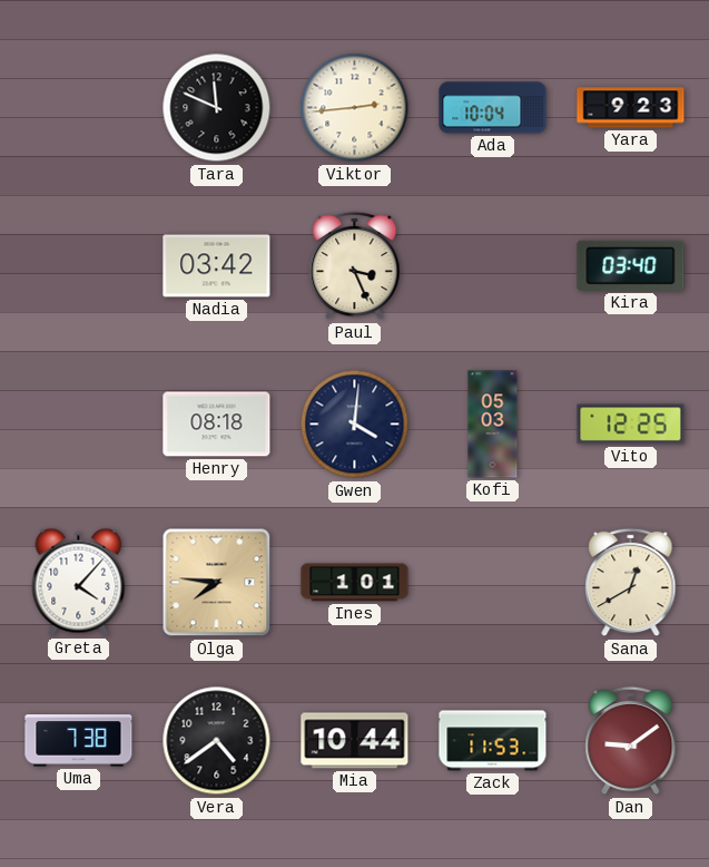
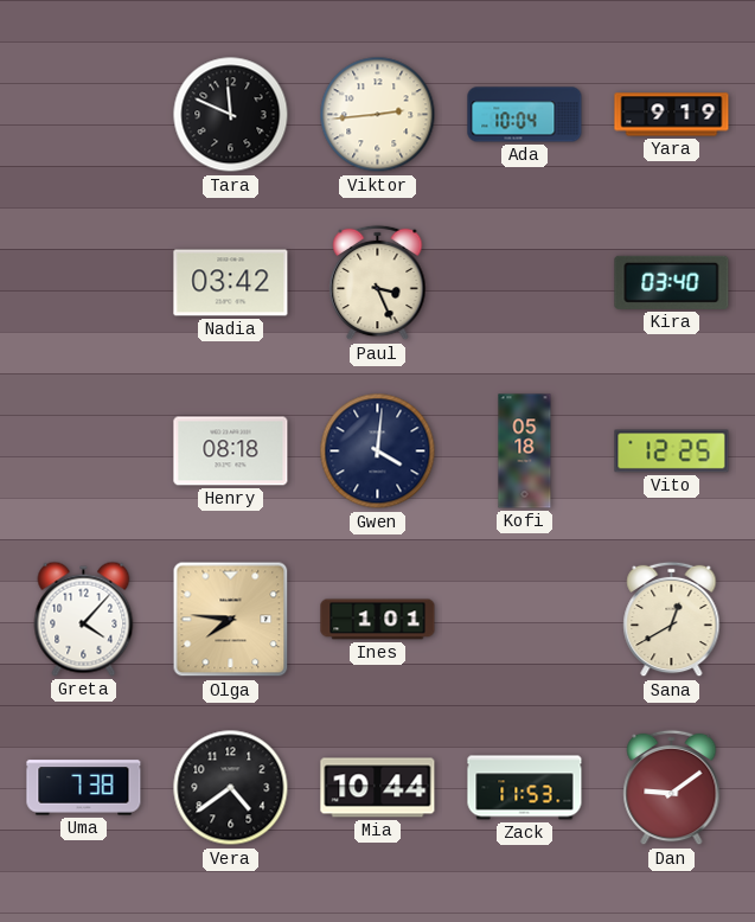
Yara: 9:23 -> 9:19 (672, 115)
Kofi: 05:03 -> 05:18 (525, 452)
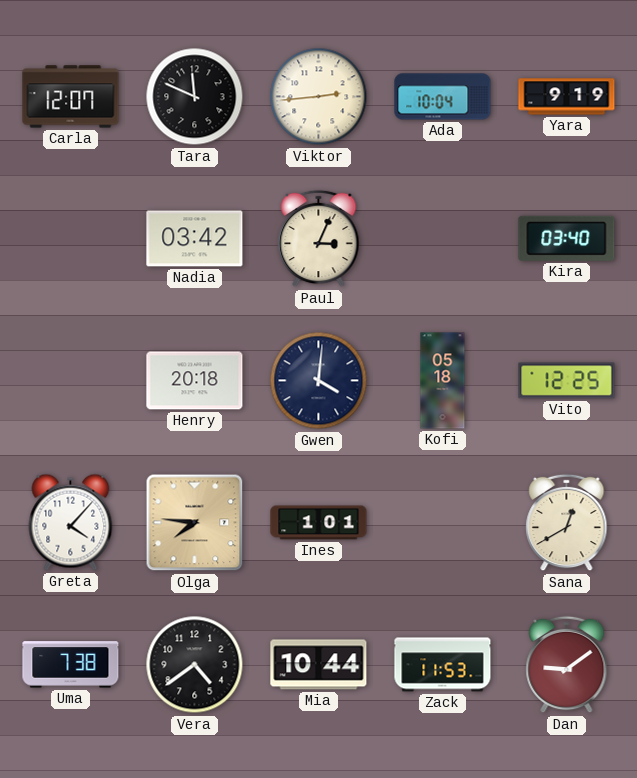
Carla: none -> 12:07 (71, 97)
Paul: 3:26 -> 3:04 (319, 239)
Henry: 08:18 -> 20:18 (195, 381)
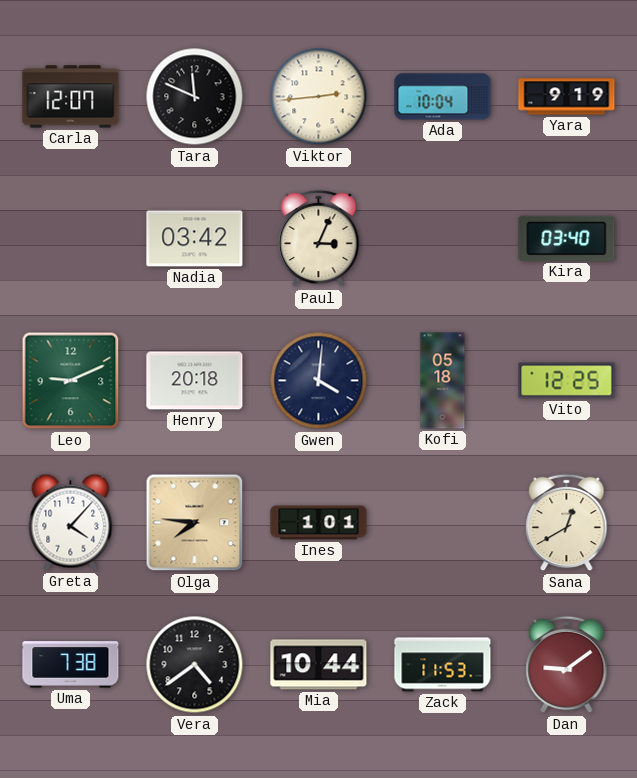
Leo: none -> 9:11 (71, 381)
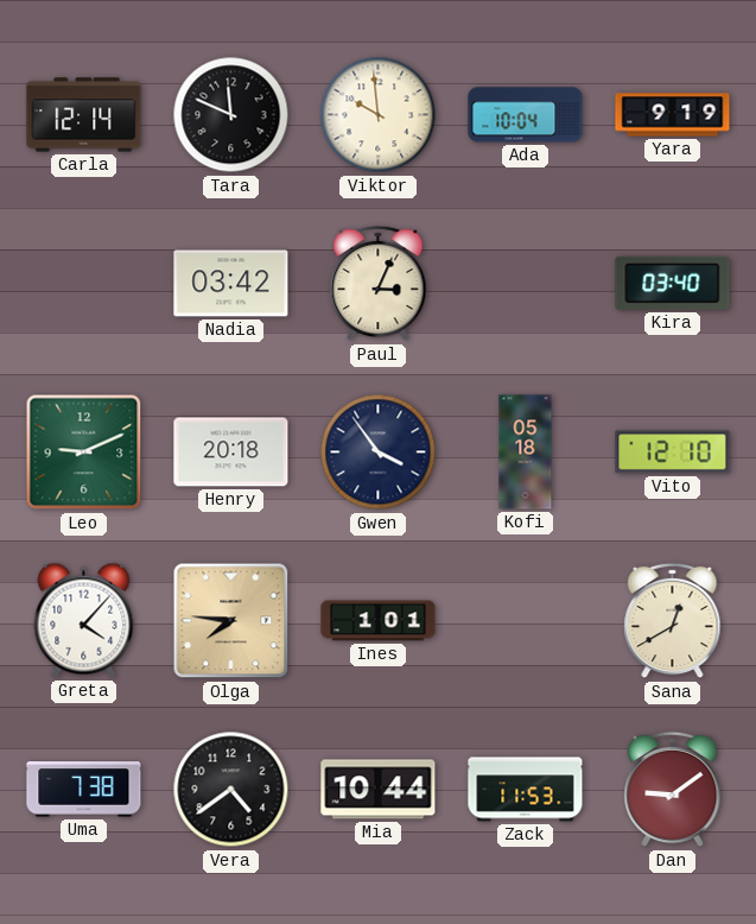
Carla: 12:07 -> 12:14 (84, 115)
Viktor: 2:44 -> 9:59 (379, 115)
Gwen: 4:01 -> 3:54 (379, 452)
Vito: 12:25 -> 12:10 (673, 452)
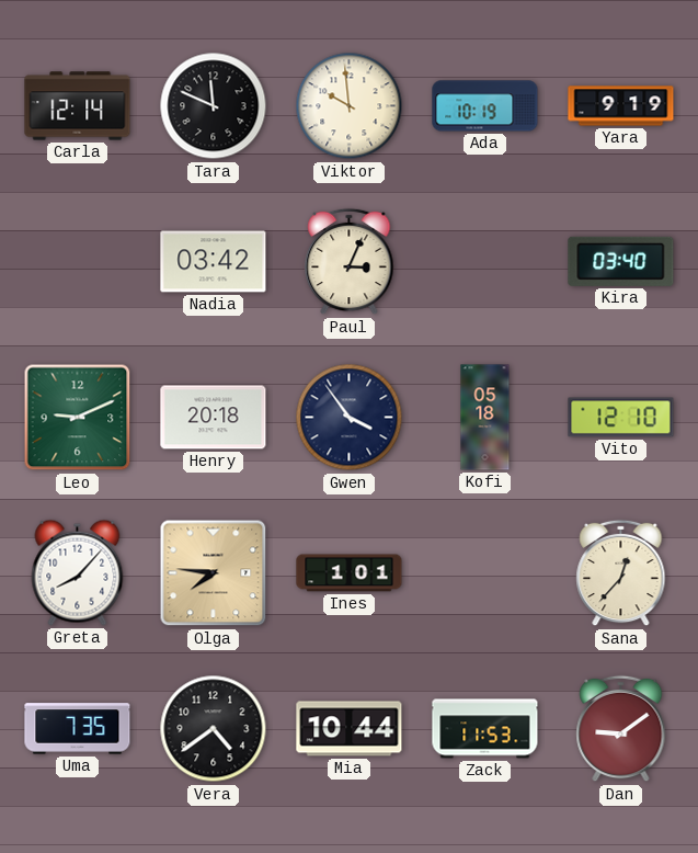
Ada: 10:04 -> 10:19 (485, 106)
Greta: 4:07 -> 8:07 (78, 572)
Sana: 12:40 -> 12:37 (621, 573)
Uma: 7:38 -> 7:35 (78, 729)
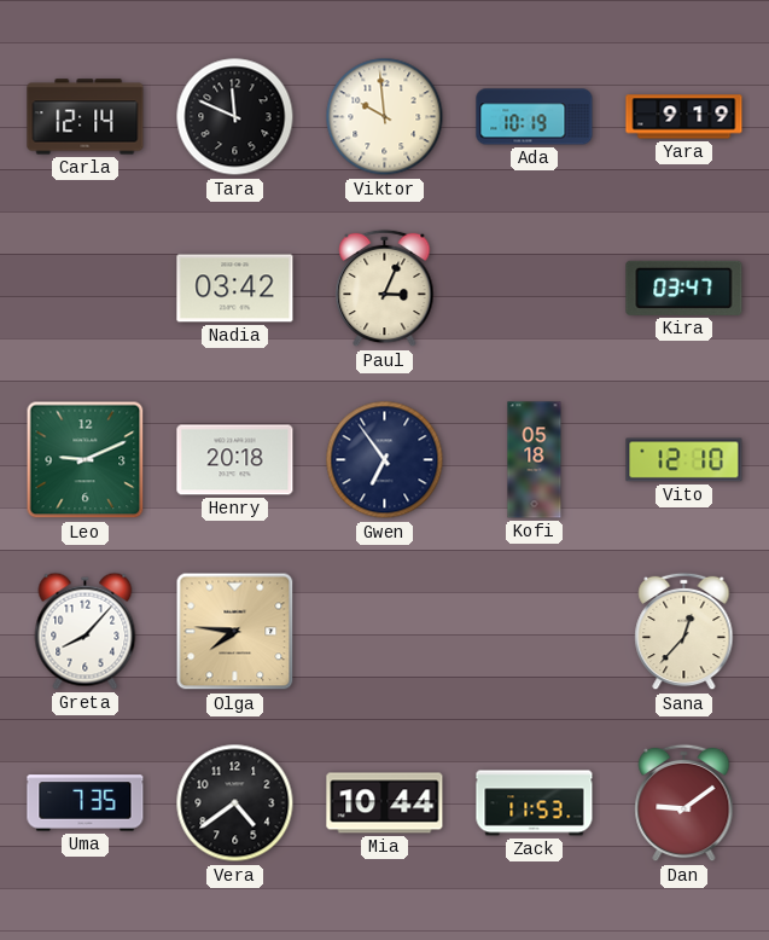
Kira: 03:40 -> 03:47 (684, 288)
Gwen: 3:54 -> 6:54 (385, 460)
Ines: 1:01 -> none (350, 573)
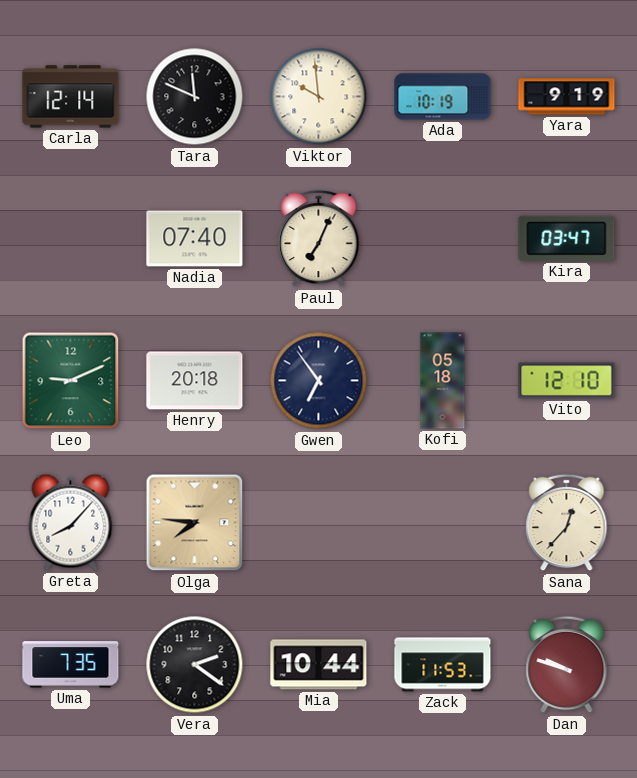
Nadia: 03:42 -> 07:40 (195, 239)
Paul: 3:04 -> 7:04 (319, 239)
Vera: 4:39 -> 2:21 (195, 665)
Dan: 9:09 -> 9:48 (567, 665)
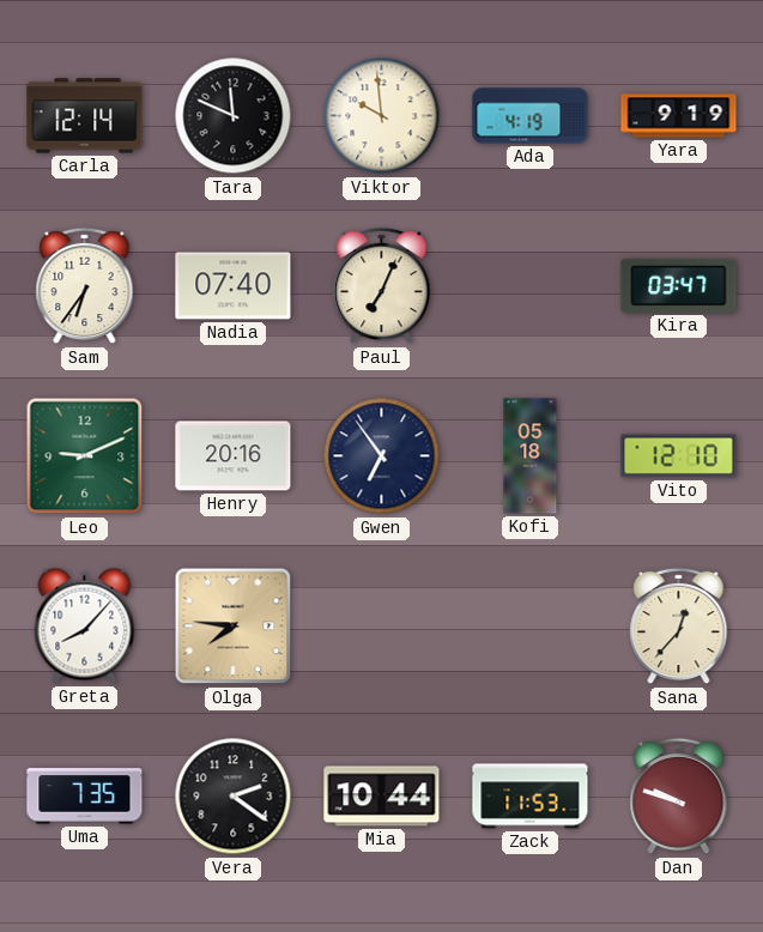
Ada: 10:19 -> 4:19 (531, 116)
Sam: none -> 6:36 (85, 286)
Henry: 20:18 -> 20:16 (234, 456)
